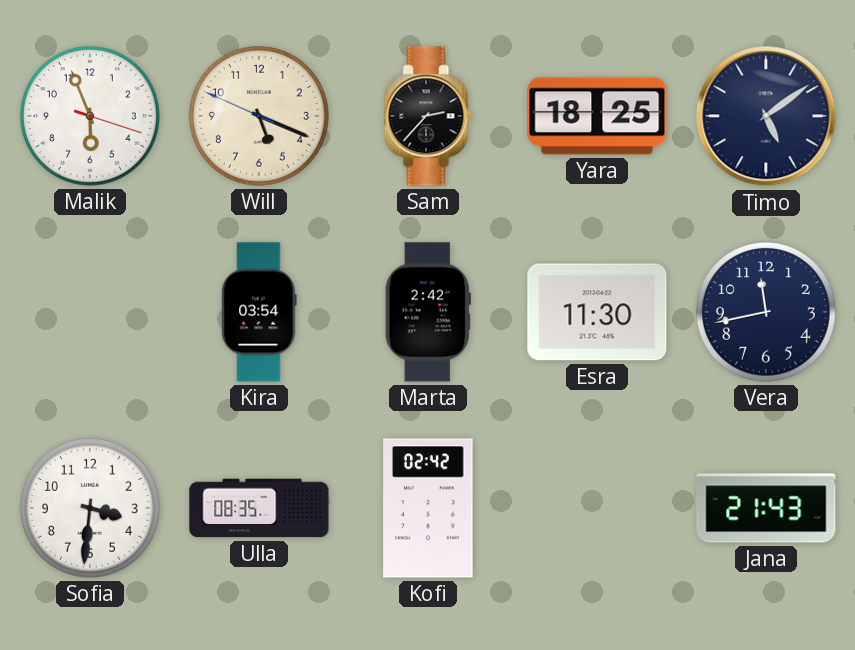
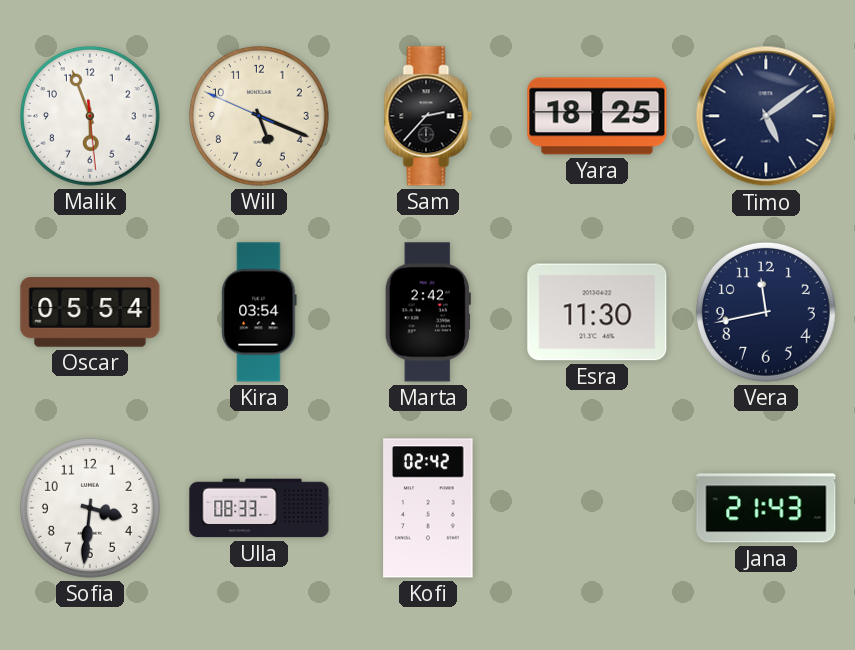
Malik: 5:56:18 -> 5:56:29 (90, 116)
Oscar: none -> 05:54 (90, 312)
Ulla: 08:35 -> 08:33 (259, 508)
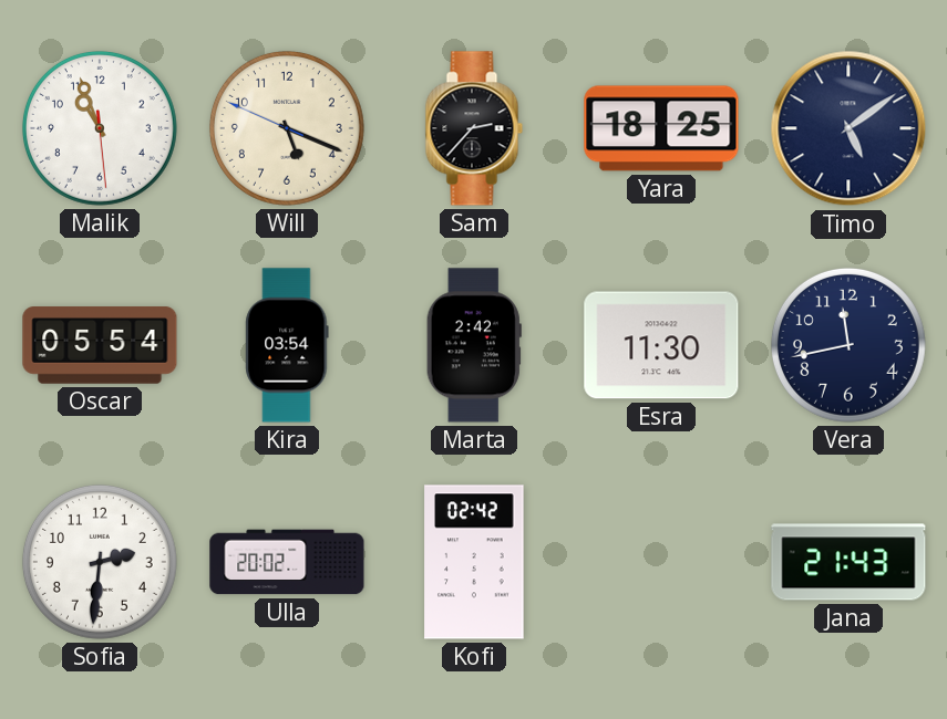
Malik: 5:56 -> 10:56 (100, 128)
Sofia: 3:31 -> 2:31 (100, 562)
Ulla: 08:33 -> 20:02 (287, 562)
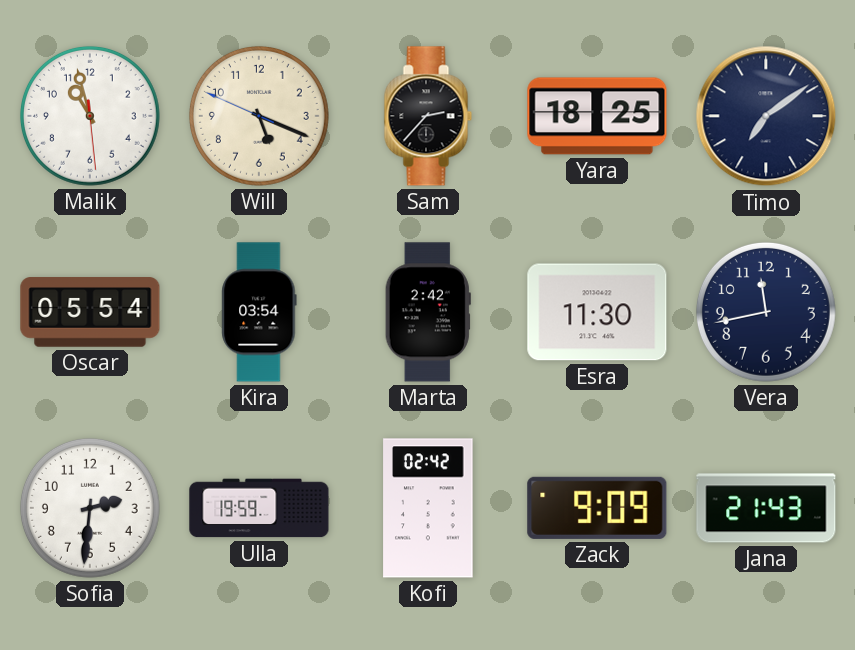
Malik: 10:56 -> 10:57 (90, 116)
Timo: 5:09 -> 7:09 (766, 116)
Ulla: 20:02 -> 19:59 (259, 508)
Zack: none -> 9:09 (597, 508)
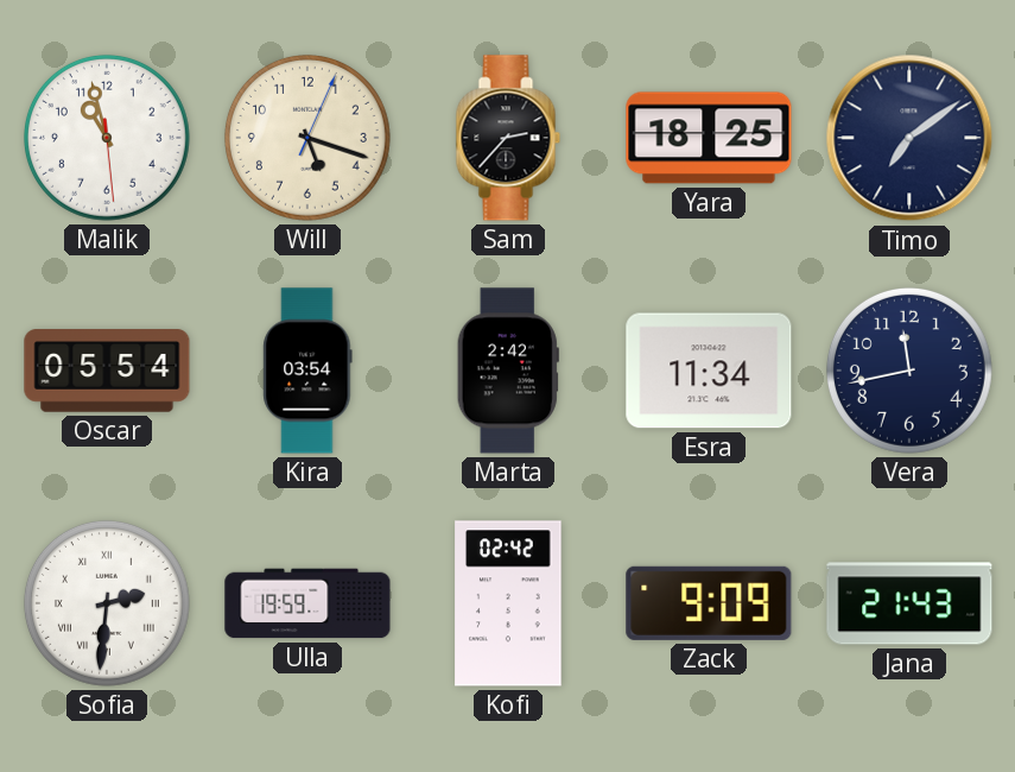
Will: 5:18:49 -> 5:18:04 (307, 138)
Esra: 11:30 -> 11:34 (709, 371)
Sofia numerals: Arabic -> Roman (107, 603)
